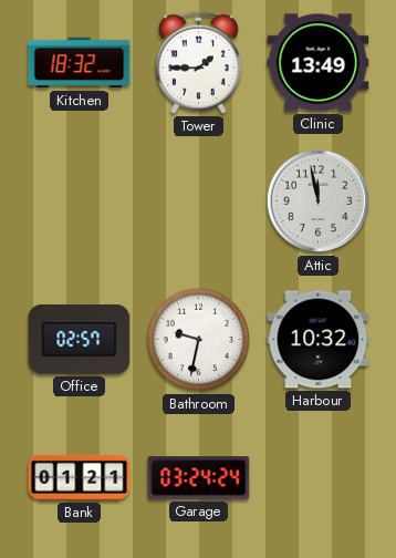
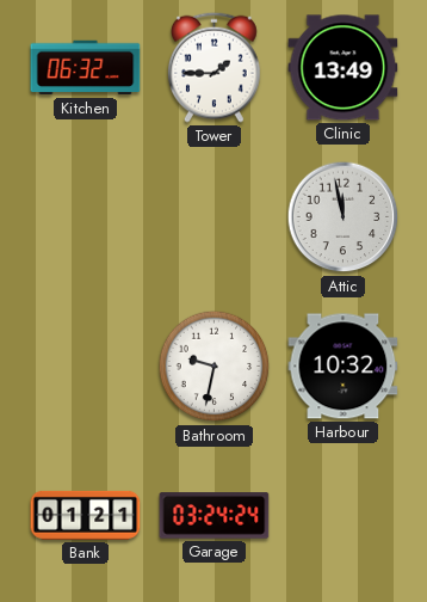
Kitchen: 18:32 -> 06:32 (86, 68)
Office: 02:57 -> none (80, 339)
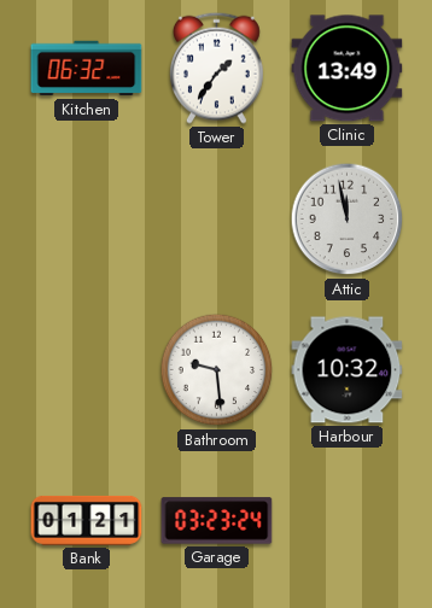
Tower: 1:45 -> 1:36 (217, 68)
Bathroom: 9:32 -> 9:29 (217, 370)
Garage: 03:24 -> 03:23 (217, 521)
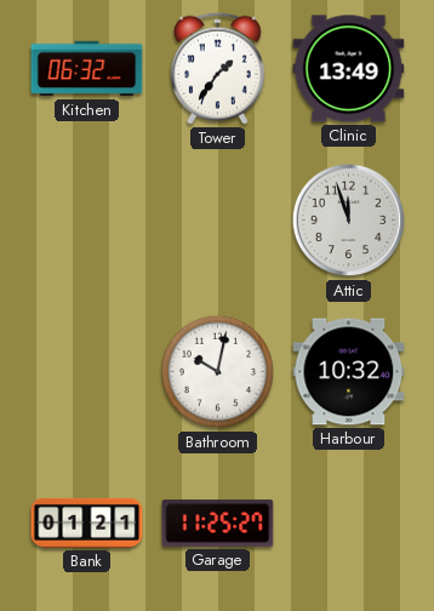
Attic: 11:58 -> 11:57 (349, 221)
Bathroom: 9:29 -> 10:02 (218, 372)
Garage: 03:23 -> 11:25 (218, 524)
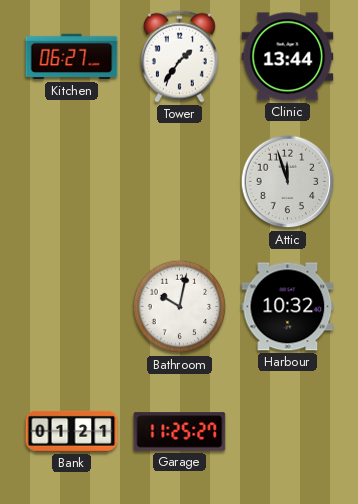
Kitchen: 06:32 -> 06:27 (72, 57)
Clinic: 13:49 -> 13:44 (288, 57)
